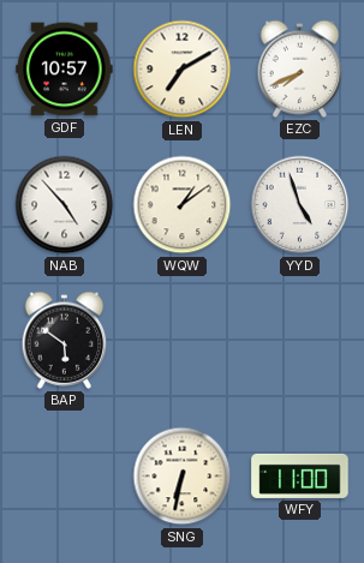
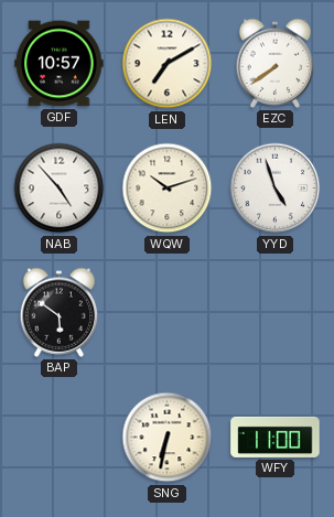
EZC: 7:41 -> 7:39 (276, 63)
WQW: 1:09 -> 10:12 (168, 189)
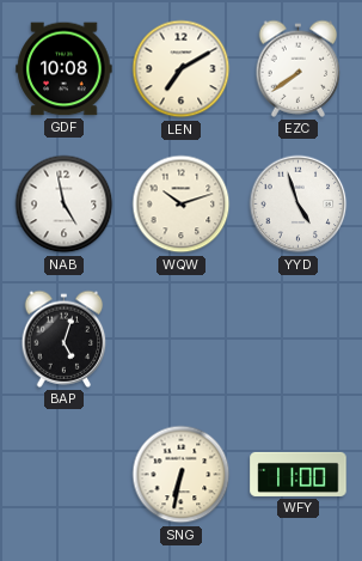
GDF: 10:57 -> 10:08 (65, 69)
NAB: 4:53 -> 4:58 (65, 205)
BAP: 5:51 -> 5:03 (65, 339)
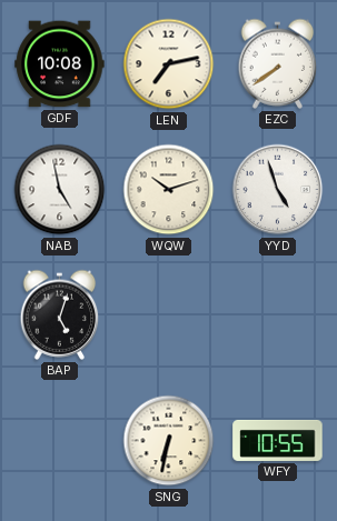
LEN: 7:10 -> 7:13 (169, 64)
WFY: 11:00 -> 10:55 (278, 440)
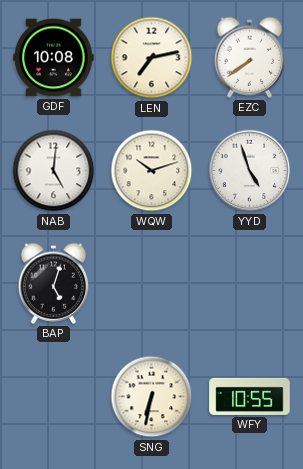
NAB: 4:58 -> 5:01 (54, 171)
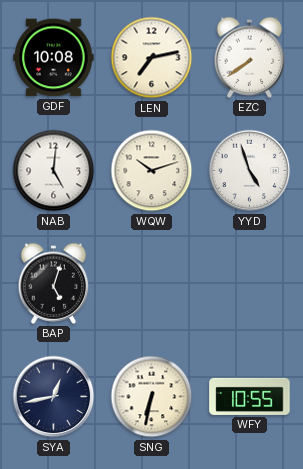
SYA: none -> 12:43 (54, 397)
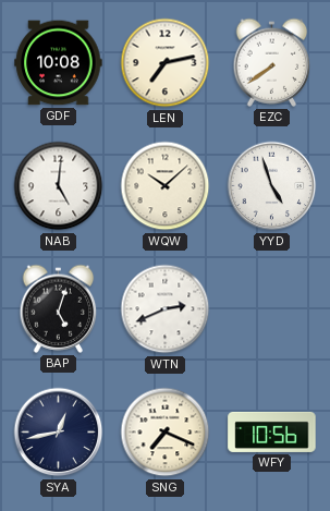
WQW: 10:12 -> 10:08 (166, 186)
WTN: none -> 2:41 (166, 309)
SNG: 6:32 -> 7:19 (166, 433)
WFY: 10:55 -> 10:56 (272, 431)
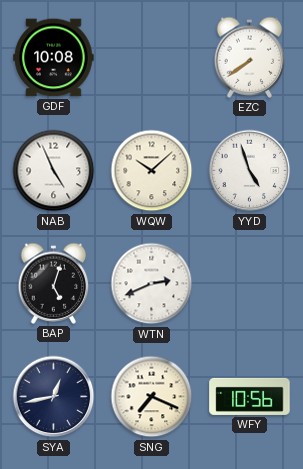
LEN: 7:13 -> none (166, 63)
NAB: 5:01 -> 4:56 (54, 171)
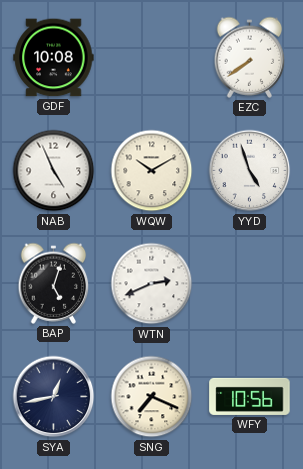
WQW: 10:08 -> 10:10 (152, 171)
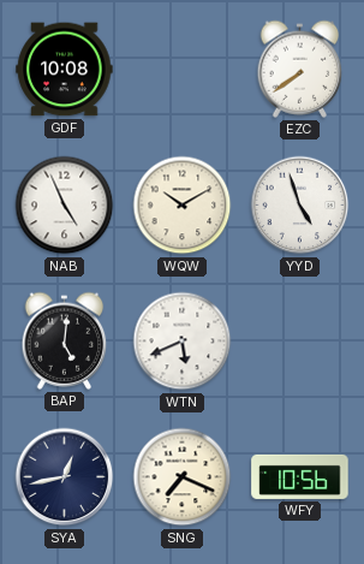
BAP: 5:03 -> 5:01 (65, 340)
WTN: 2:41 -> 5:41 (183, 342)
